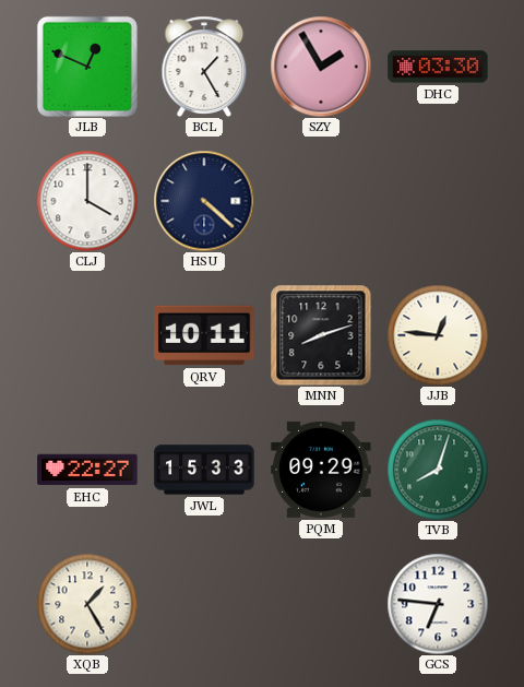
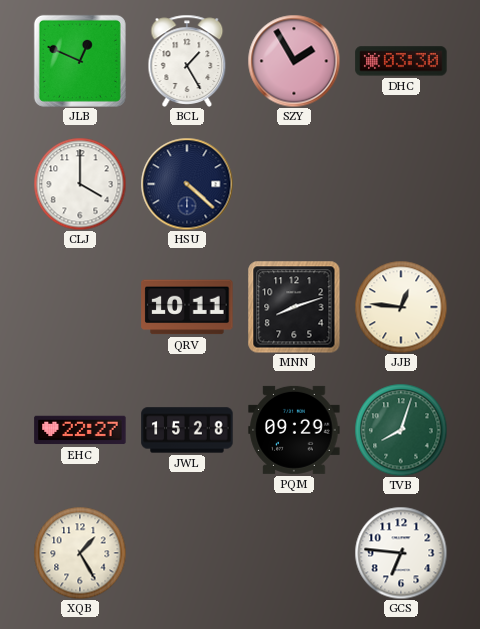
JWL: 15:33 -> 15:28 (187, 430)
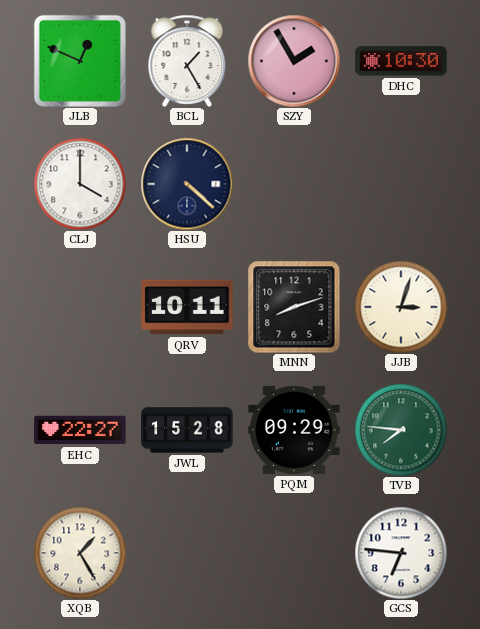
DHC: 03:30 -> 10:30 (401, 61)
JJB: 12:46 -> 3:03 (401, 307)
TVB: 8:03 -> 7:46 (401, 430)
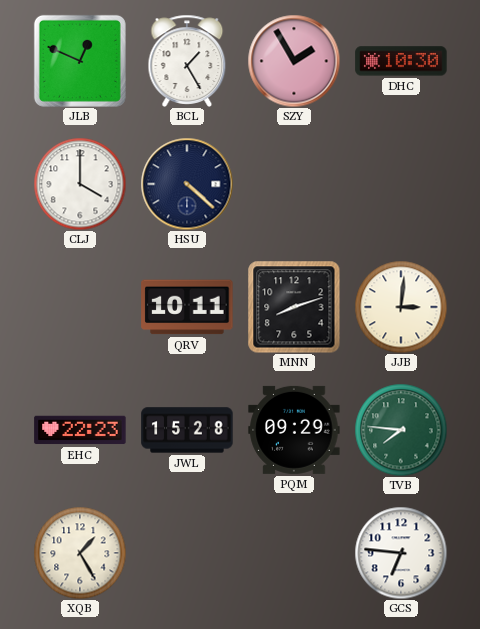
JJB: 3:03 -> 3:01 (401, 307)
EHC: 22:27 -> 22:23 (80, 430)
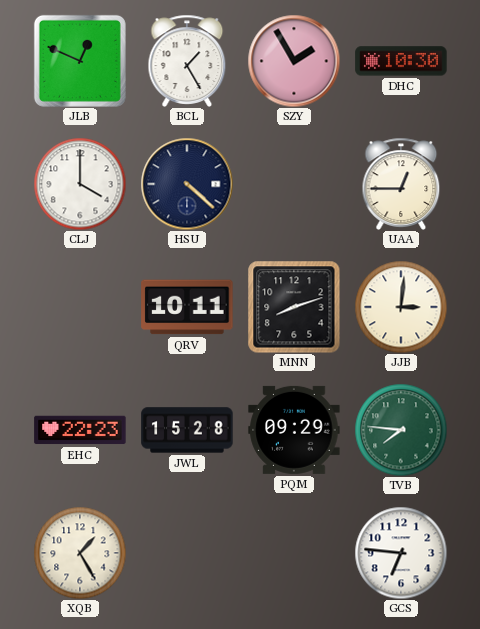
UAA: none -> 12:45 (401, 184)
